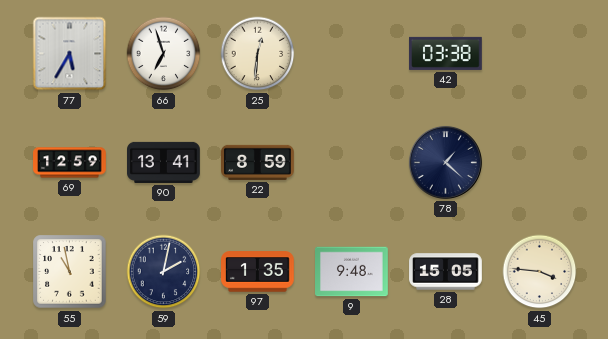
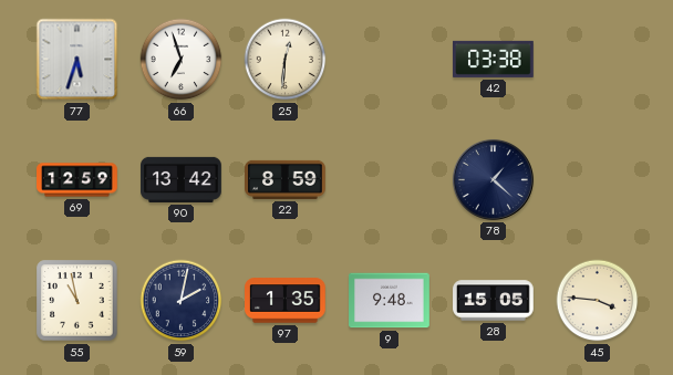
77: 5:35 -> 5:33 (77, 60)
90: 13:41 -> 13:42 (182, 179)
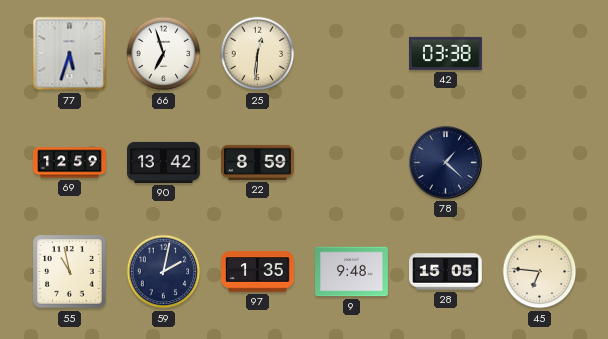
45: 3:46 -> 6:46 (540, 272)
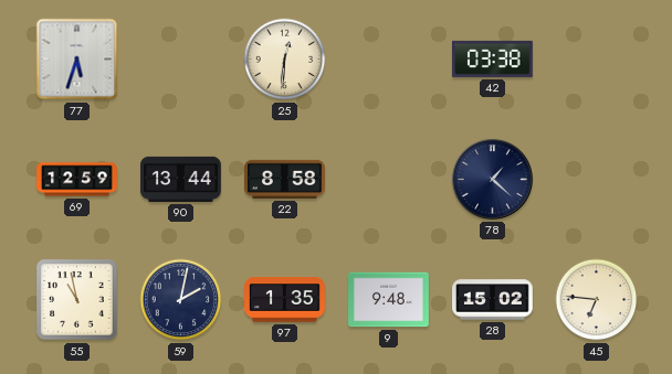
66: 6:57 -> none (164, 54)
90: 13:42 -> 13:44 (181, 179)
22: 8:59 -> 8:58 (285, 179)
28: 15:05 -> 15:02 (493, 300)
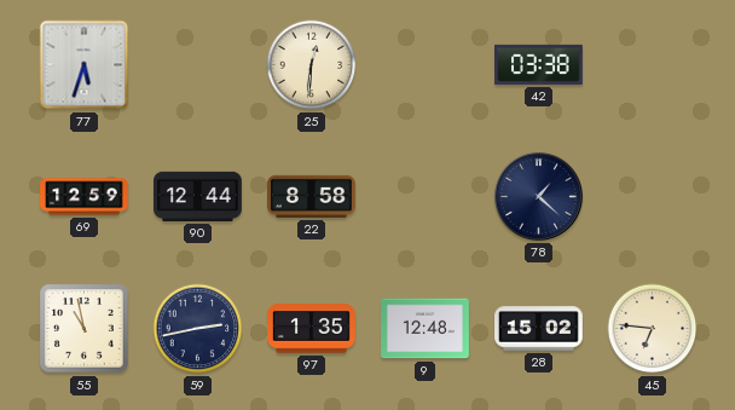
90: 13:44 -> 12:44 (198, 196)
59: 2:02 -> 2:43 (198, 329)
9: 9:48 -> 12:48 (426, 329)
